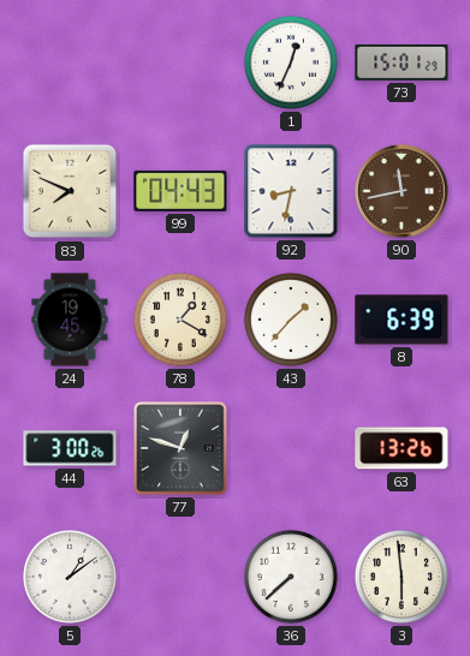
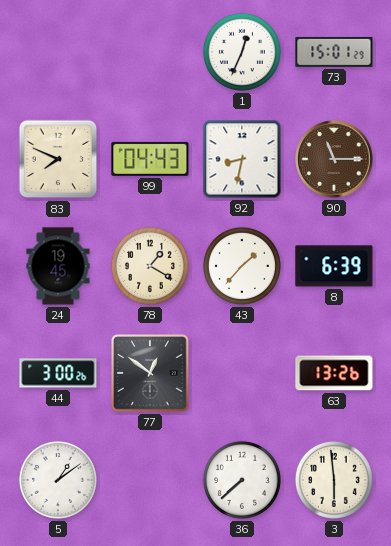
90: 11:43 -> 11:15 (334, 159)
77: 12:48 -> 12:51 (150, 373)
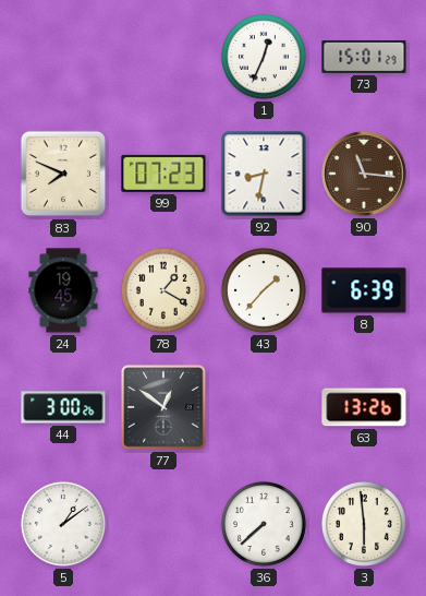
99: 04:43 -> 07:23 (163, 174)
90: 11:15 -> 11:16 (364, 174)
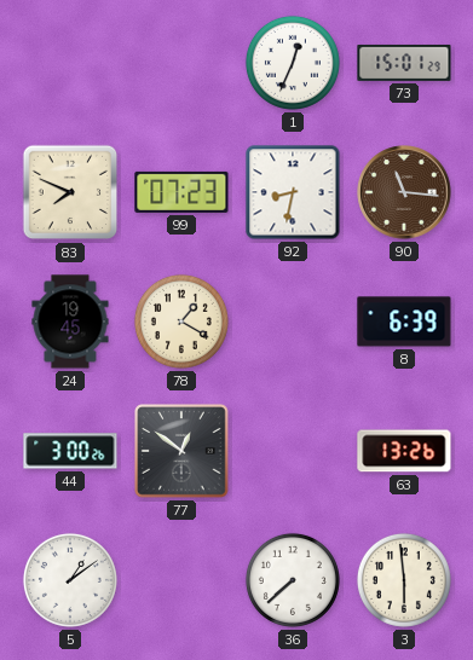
43: 1:37 -> none (264, 290)
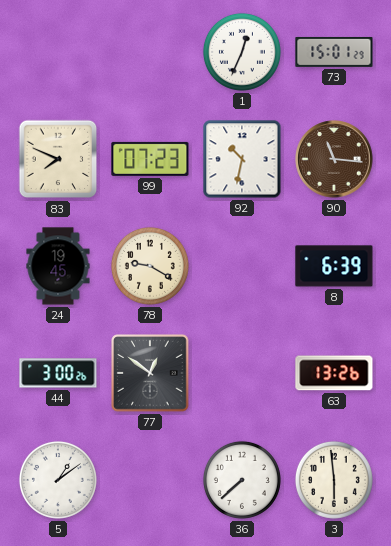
92: 8:32 -> 10:32 (242, 159)
78: 1:20 -> 9:20 (150, 266)
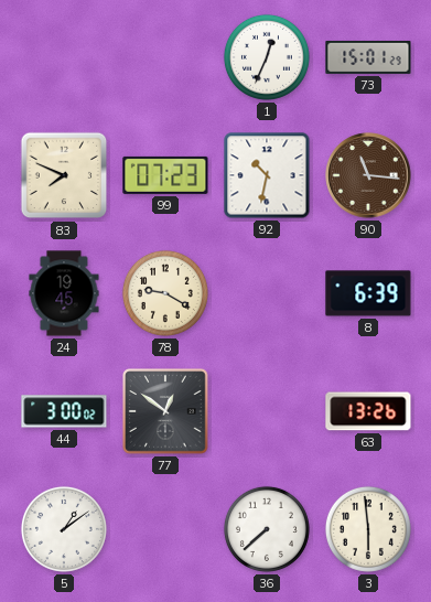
44: 3:00:26 -> 3:00:02 (64, 411)
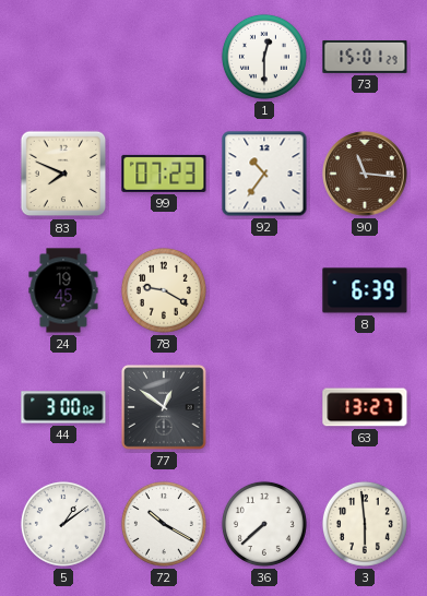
1: 12:34 -> 12:30 (264, 57)
92: 10:32 -> 10:36 (264, 174)
63: 13:26 -> 13:27 (365, 407)
72: none -> 10:20 (164, 524)
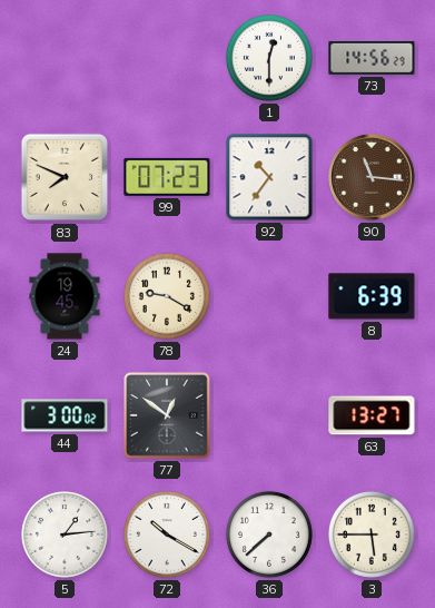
73: 15:01 -> 14:56 (372, 58)
5: 1:09 -> 1:14 (65, 535)
3: 5:59 -> 5:45 (372, 535)
